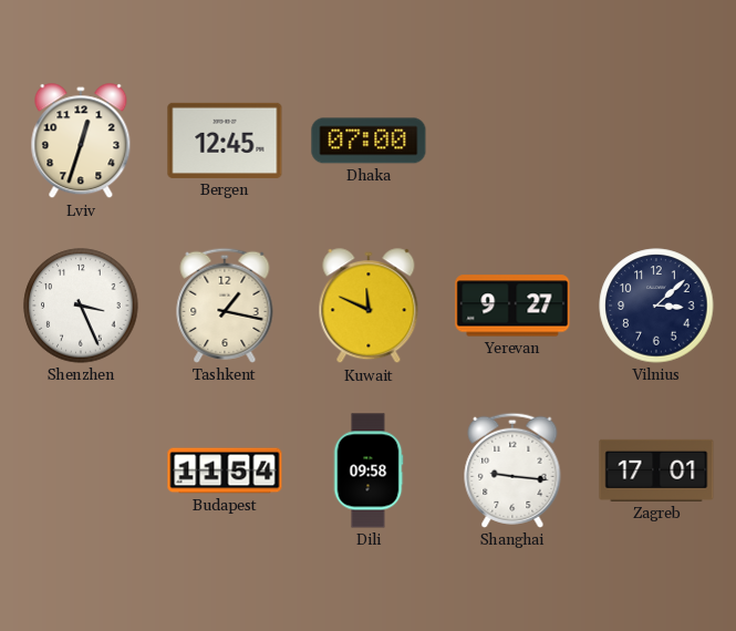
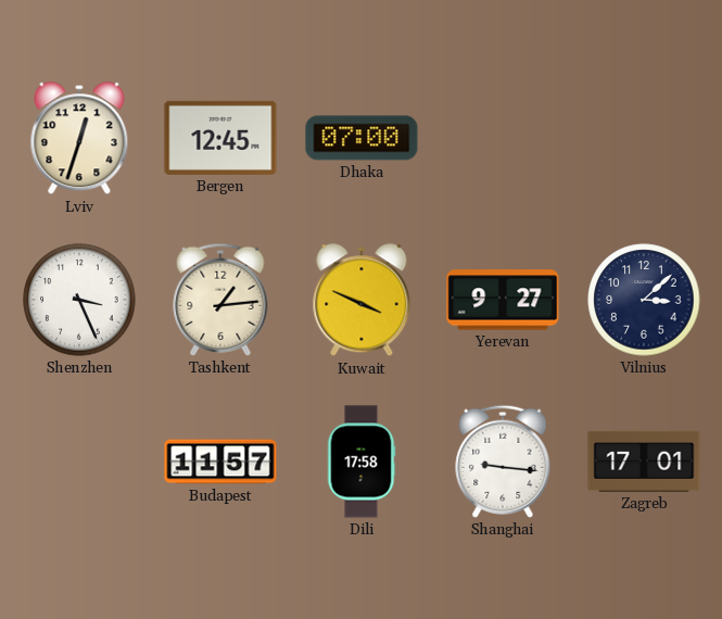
Tashkent: 1:17 -> 1:14 (220, 300)
Kuwait: 11:49 -> 3:49 (362, 301)
Budapest: 11:54 -> 11:57 (220, 462)
Dili: 09:58 -> 17:58 (362, 462)
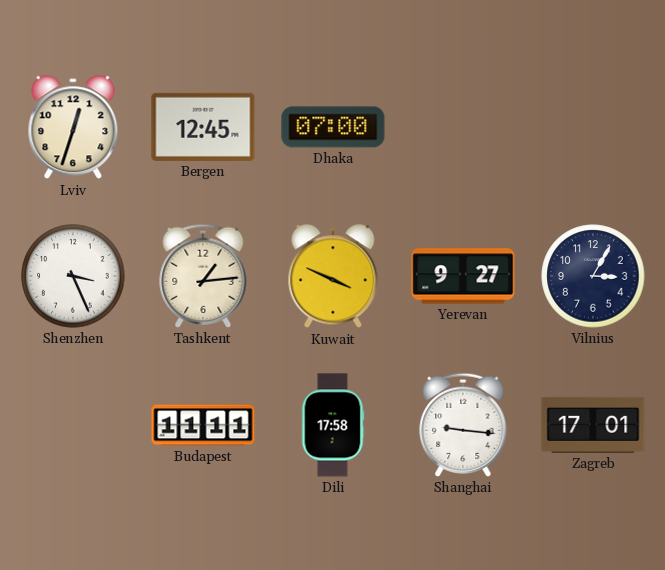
Vilnius: 3:08 -> 3:05 (593, 276)
Budapest: 11:57 -> 11:11 (203, 425)
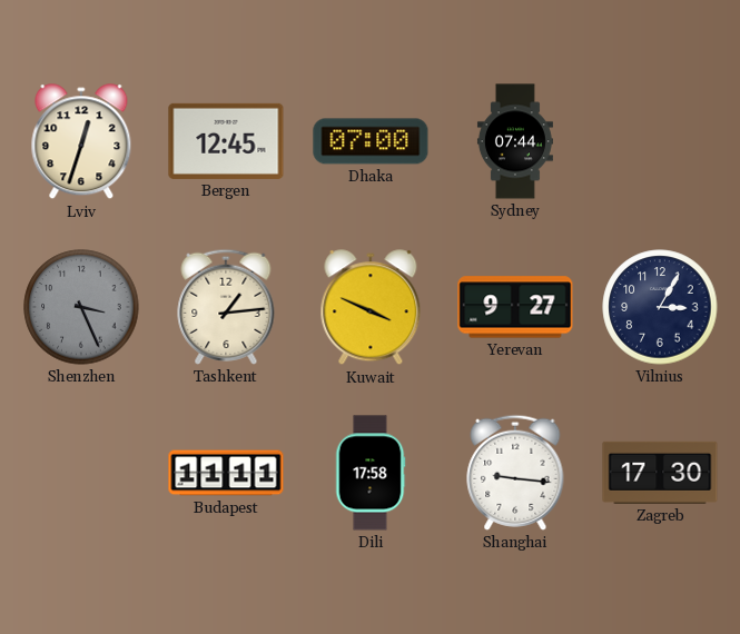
Sydney: none -> 07:44 (515, 141)
Shenzhen dial: white -> grey (81, 307)
Zagreb: 17:01 -> 17:30 (660, 473)
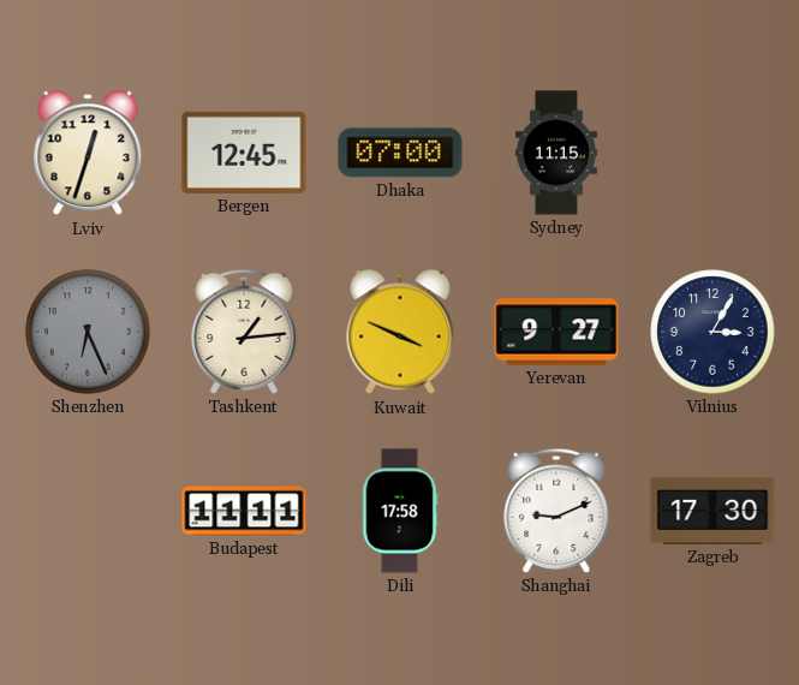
Sydney: 07:44 -> 11:15 (556, 153)
Shenzhen: 3:26 -> 6:26 (88, 332)
Shanghai: 9:16 -> 9:11 (556, 511)
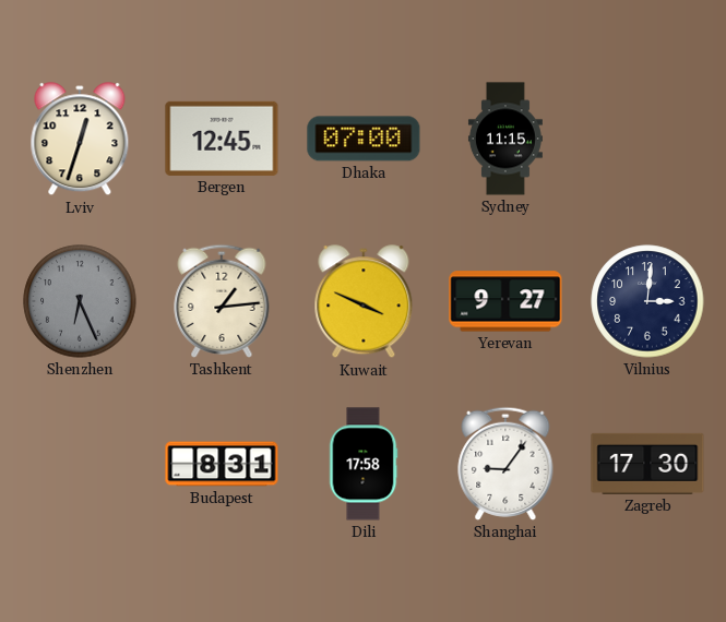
Vilnius: 3:05 -> 3:01 (647, 301)
Budapest: 11:11 -> 8:31 (222, 464)
Shanghai: 9:11 -> 9:06 (505, 464)
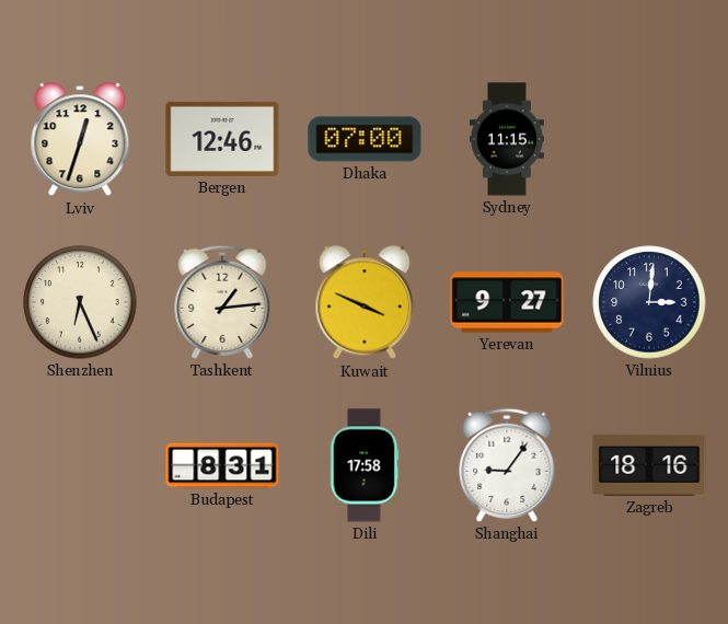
Bergen: 12:45 -> 12:46 (222, 139)
Shenzhen dial: grey -> cream (80, 302)
Zagreb: 17:30 -> 18:16 (649, 465)
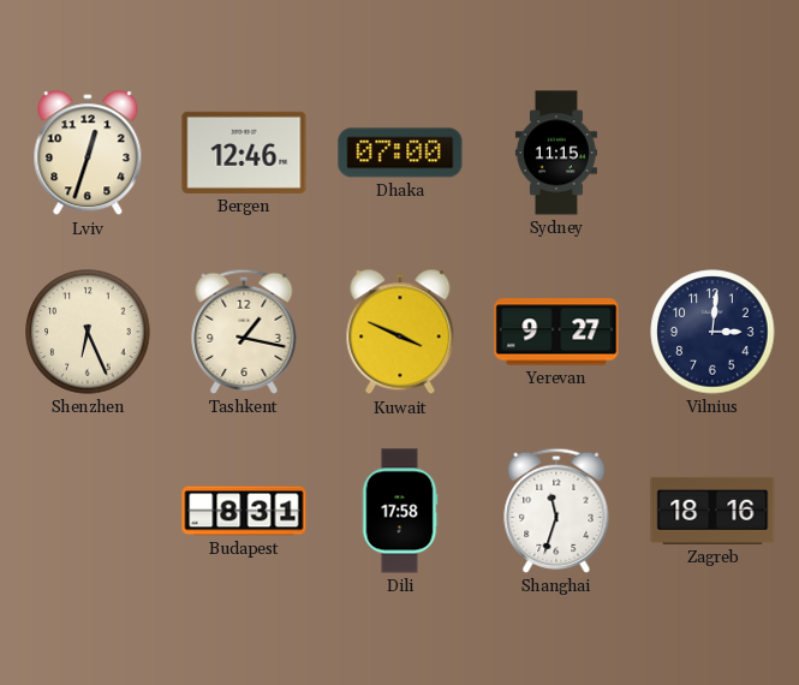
Tashkent: 1:14 -> 1:17 (244, 332)
Shanghai: 9:06 -> 11:33 (556, 511)
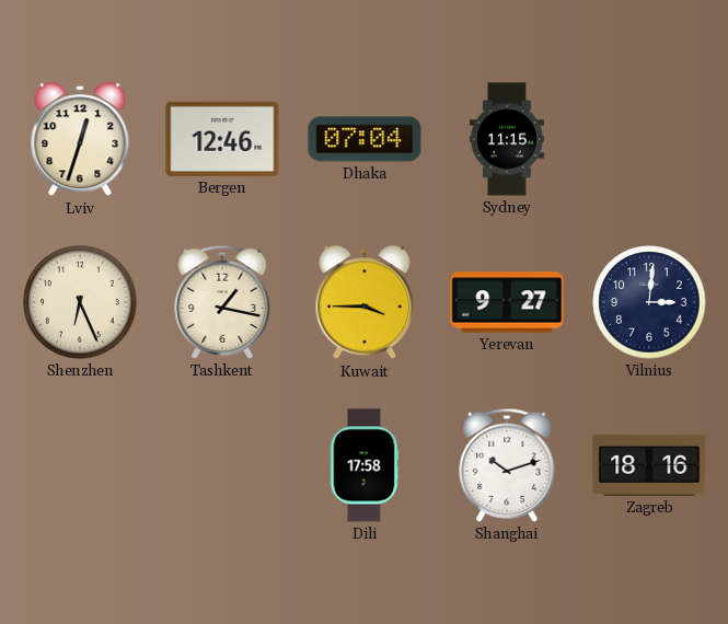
Dhaka: 07:00 -> 07:04 (365, 139)
Kuwait: 3:49 -> 3:45 (365, 303)
Budapest: 8:31 -> none (244, 511)
Shanghai: 11:33 -> 10:12 (507, 465)
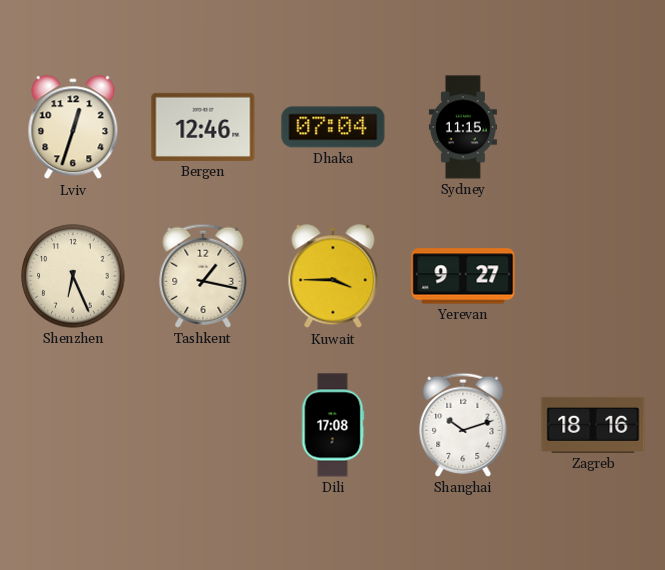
Vilnius: 3:01 -> none (649, 302)
Dili: 17:58 -> 17:08 (333, 425)
